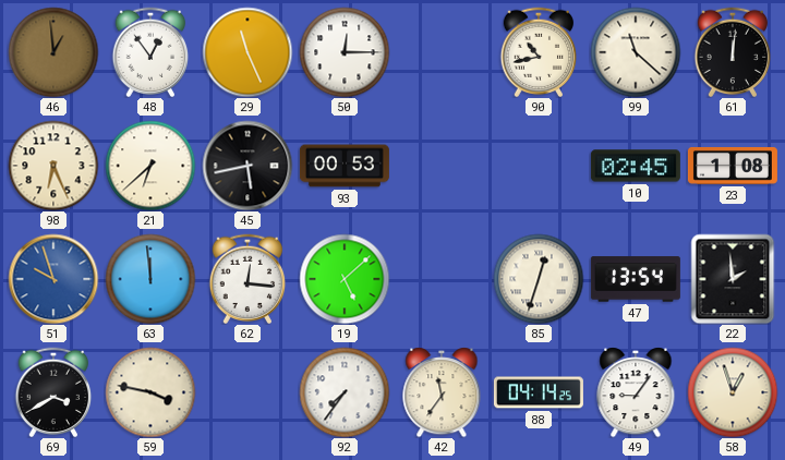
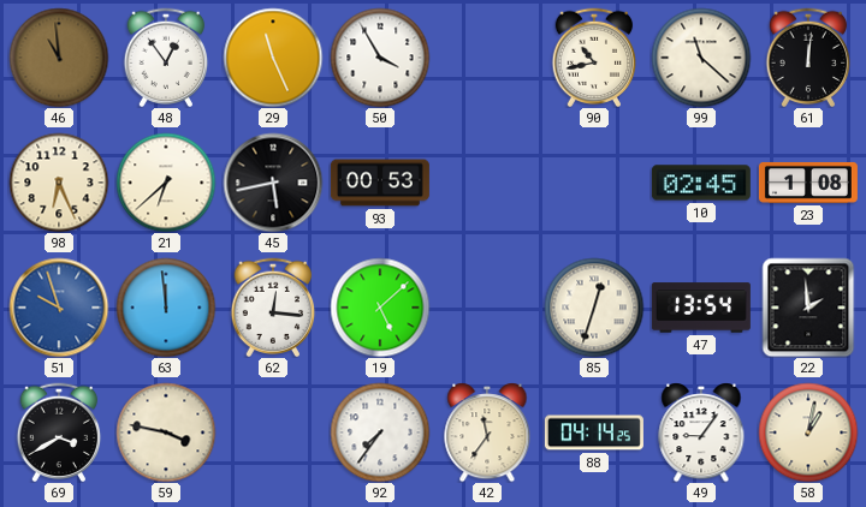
46: 12:59 -> 10:59 (59, 58)
50: 12:15 -> 3:55 (380, 58)
58: 12:57 -> 1:02 (808, 433)
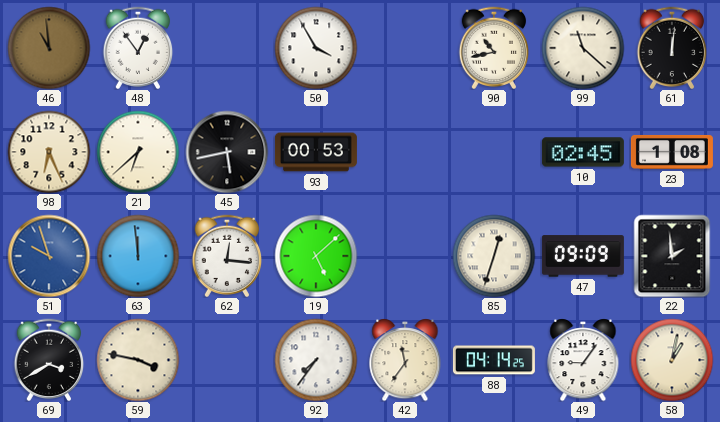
29: 11:26 -> none (273, 58)
47: 13:54 -> 09:09 (583, 256)
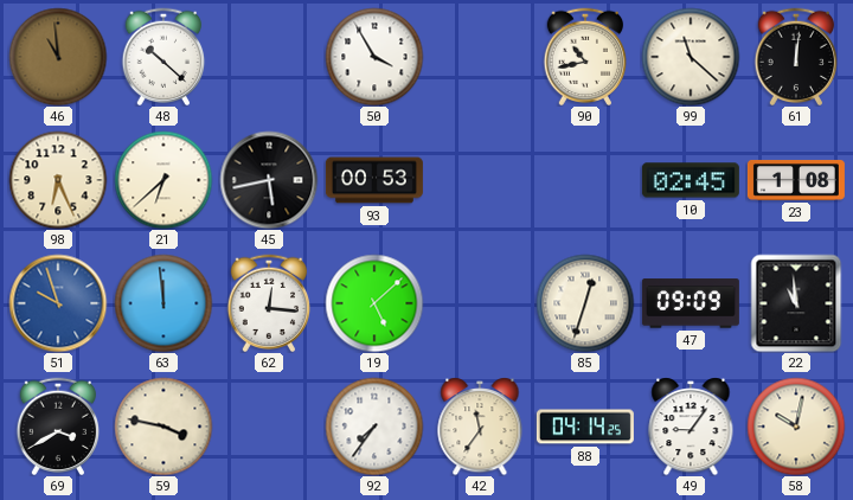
48: 12:54 -> 10:22 (163, 57)
22: 1:59 -> 10:59 (796, 303)
58: 1:02 -> 10:02 (796, 427)
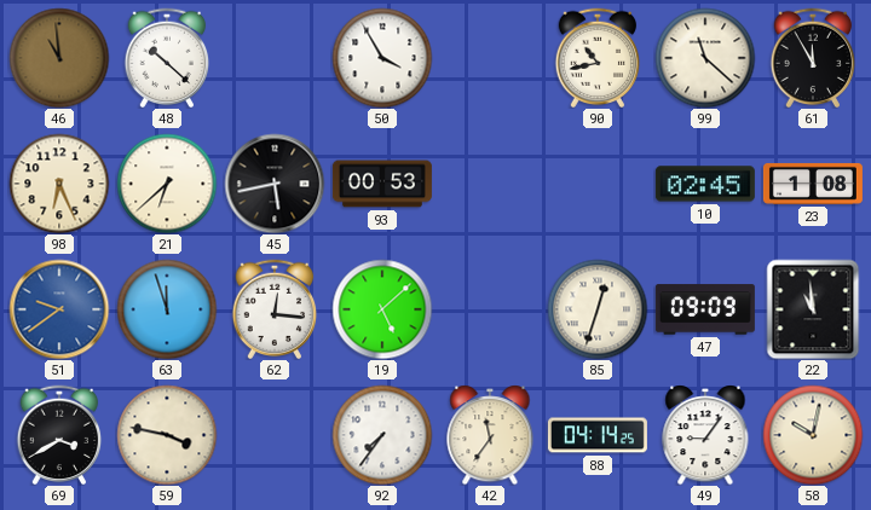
61: 12:01 -> 11:55 (813, 58)
51: 9:57 -> 9:39 (59, 309)
63: 11:59 -> 11:57 (167, 309)
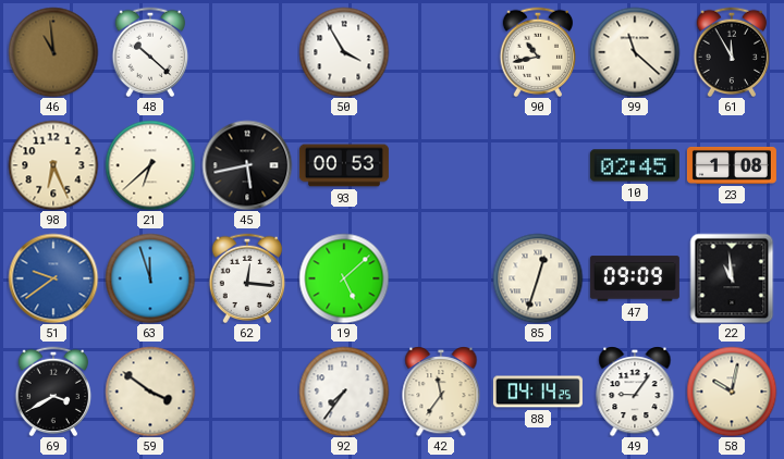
59: 3:47 -> 3:51 (150, 392)
